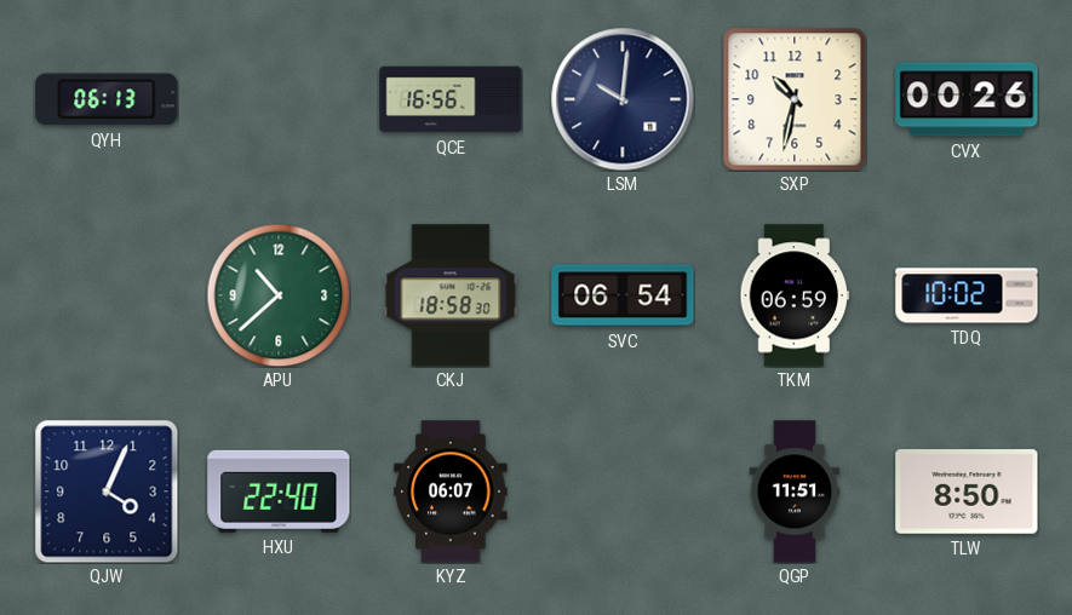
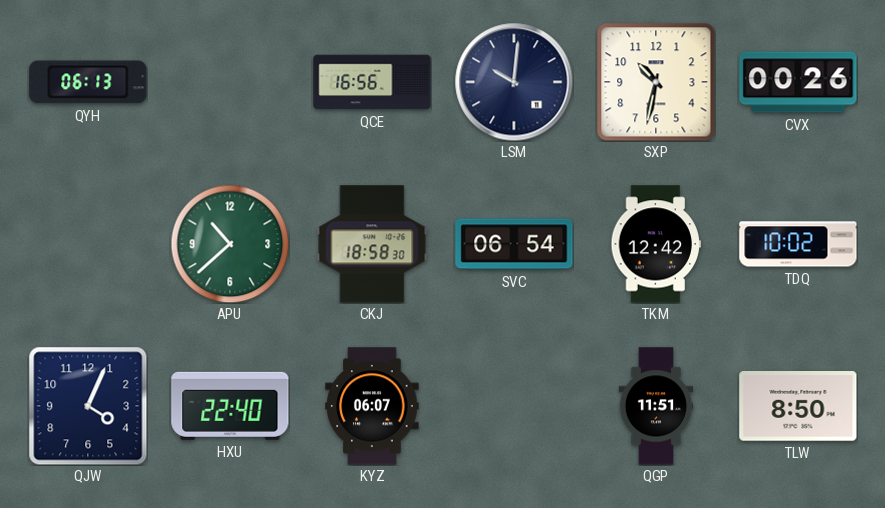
TKM: 06:59 -> 12:42 (656, 244)
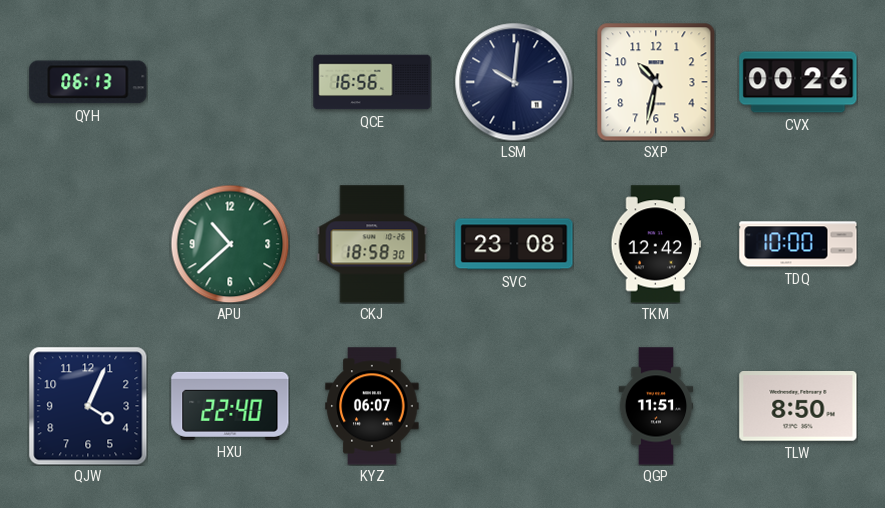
SVC: 06:54 -> 23:08 (514, 244)
TDQ: 10:02 -> 10:00 (798, 244)
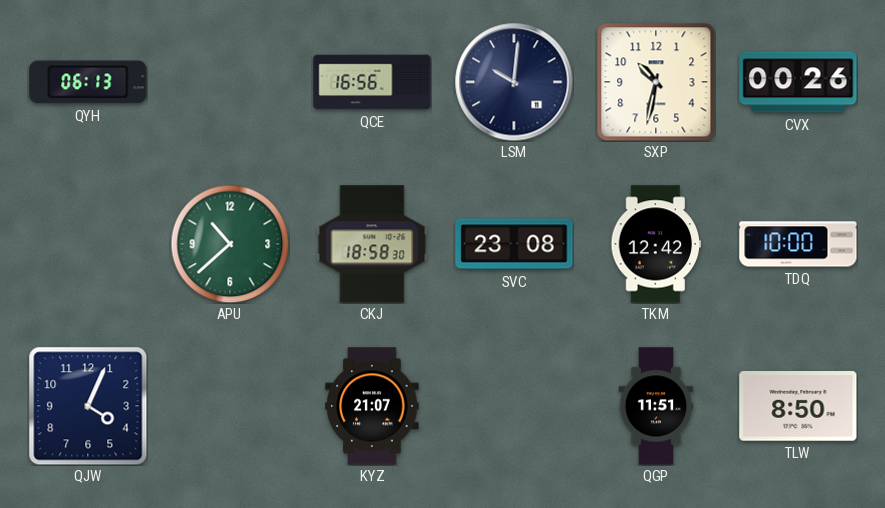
HXU: 22:40 -> none (230, 406)
KYZ: 06:07 -> 21:07 (372, 406)
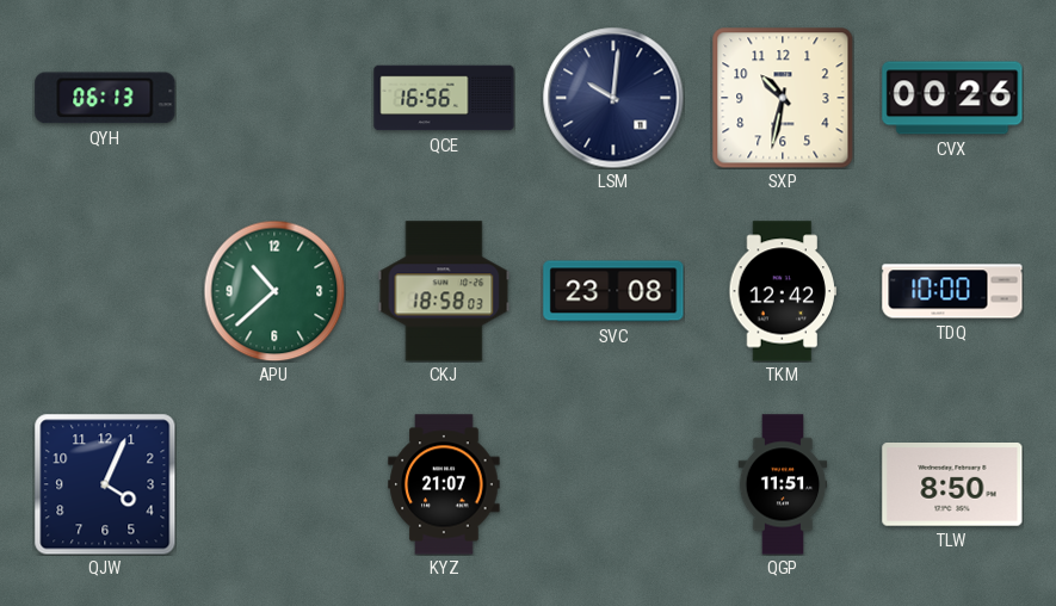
CKJ: 18:58:30 -> 18:58:03 (444, 291)
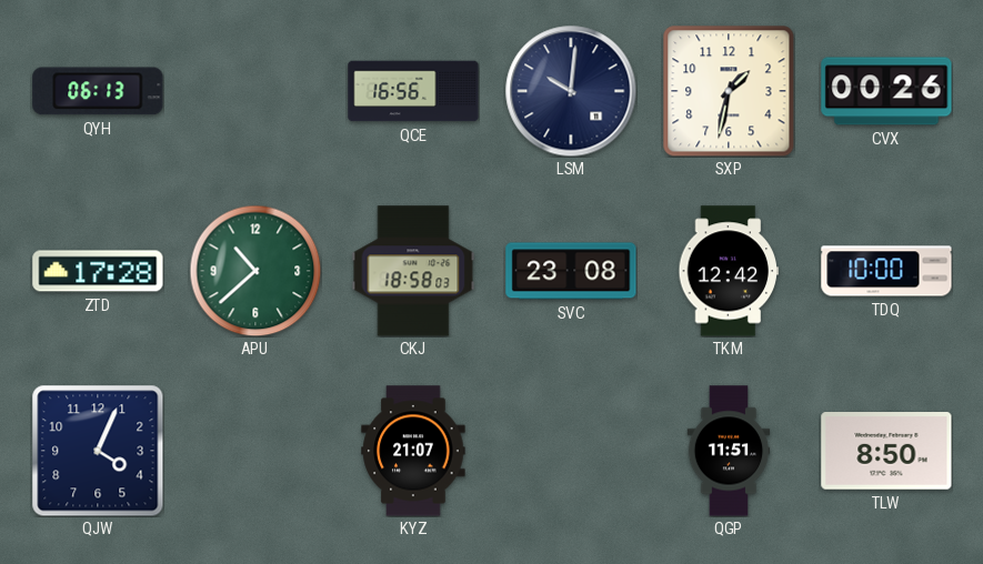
SXP: 10:32 -> 1:32 (729, 91)
ZTD: none -> 17:28 (98, 271)
